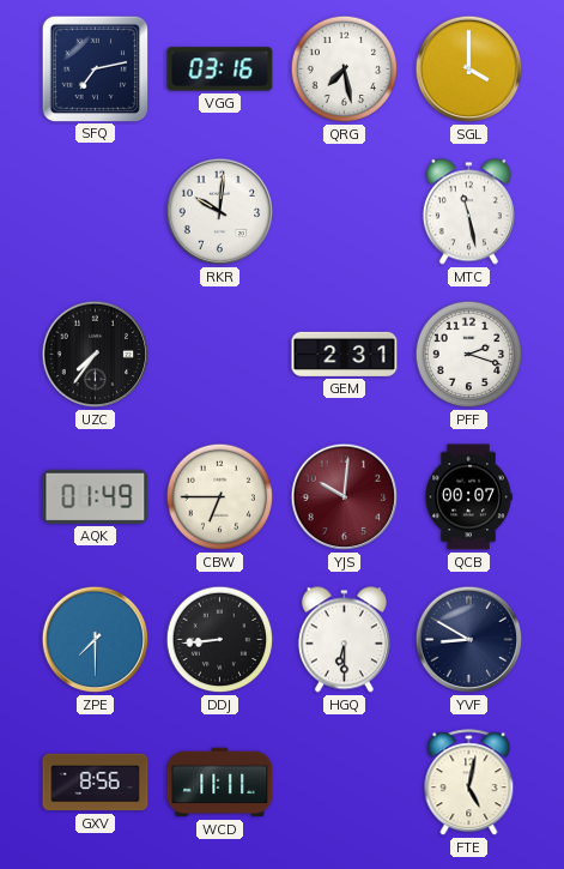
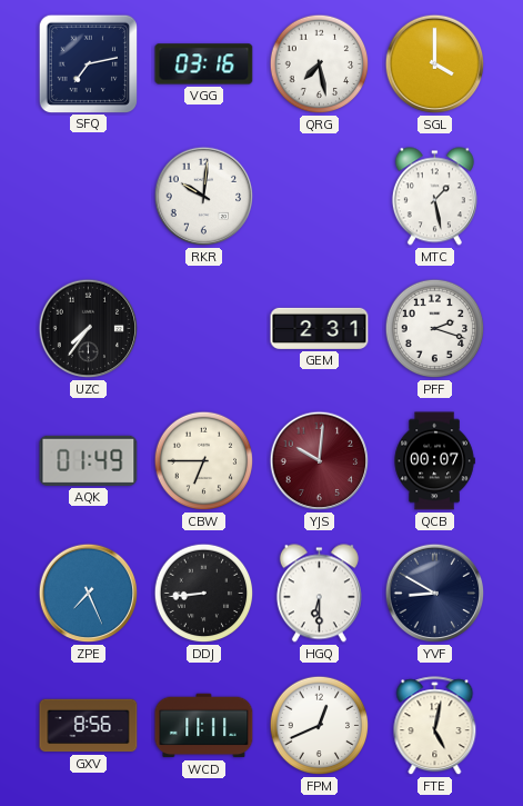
MTC: 11:28 -> 1:28 (434, 197)
ZPE: 7:30 -> 7:26 (89, 594)
FPM: none -> 12:41 (320, 726)
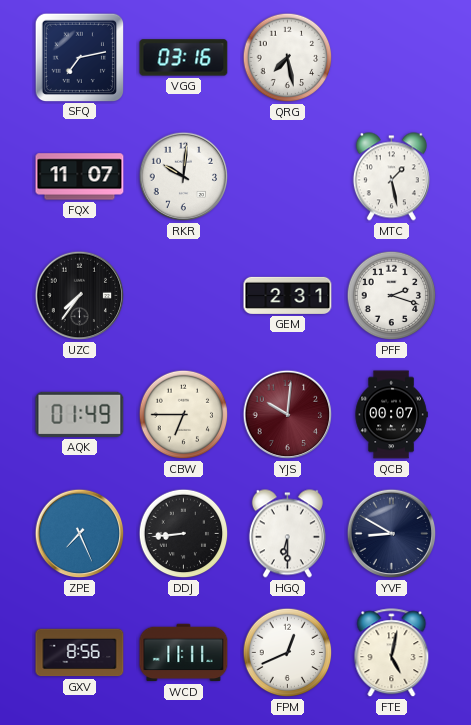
SGL: 4:00 -> none (435, 64)
FQX: none -> 11:07 (80, 177)
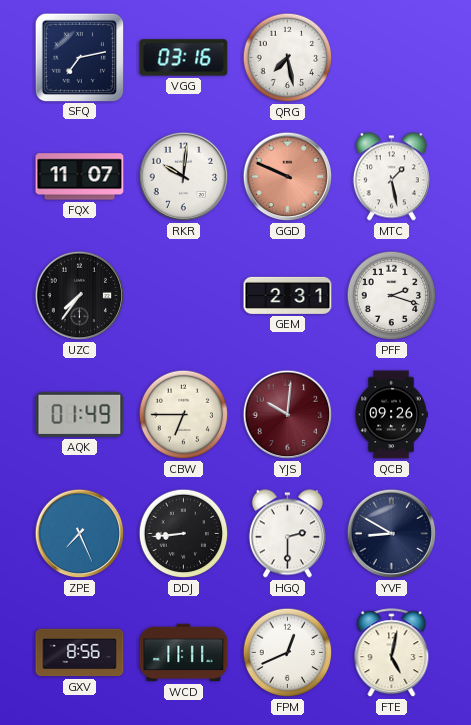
GGD: none -> 9:49 (288, 177)
QCB: 00:07 -> 09:26 (391, 415)
HGQ: 6:30 -> 2:30 (287, 534)
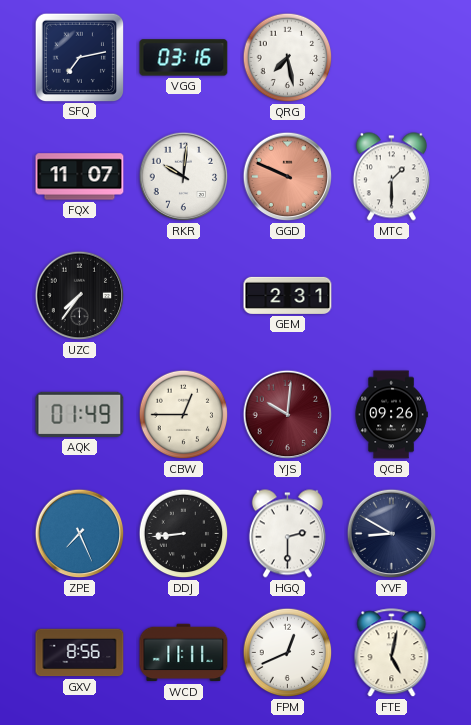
MTC: 1:28 -> 1:30 (391, 177)
PFF: 2:18 -> none (392, 296)
CBW: 6:45 -> 12:45 (184, 415)
